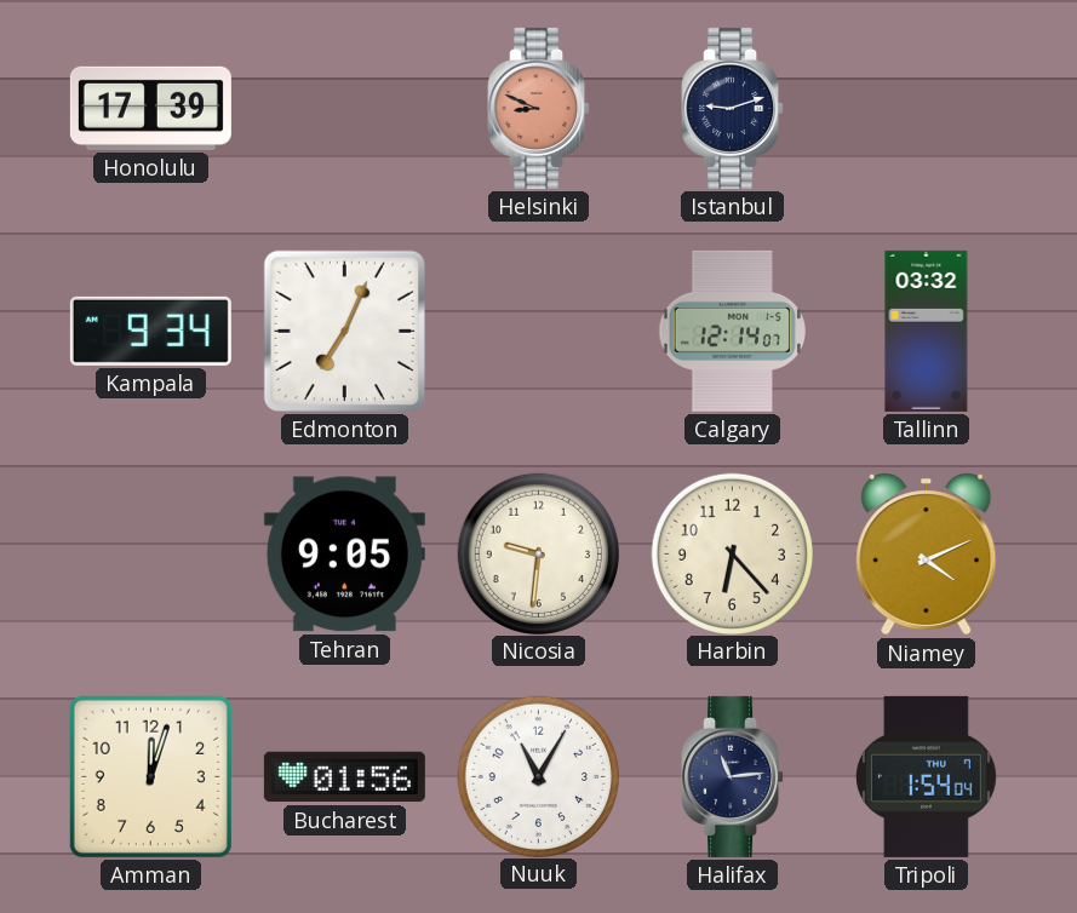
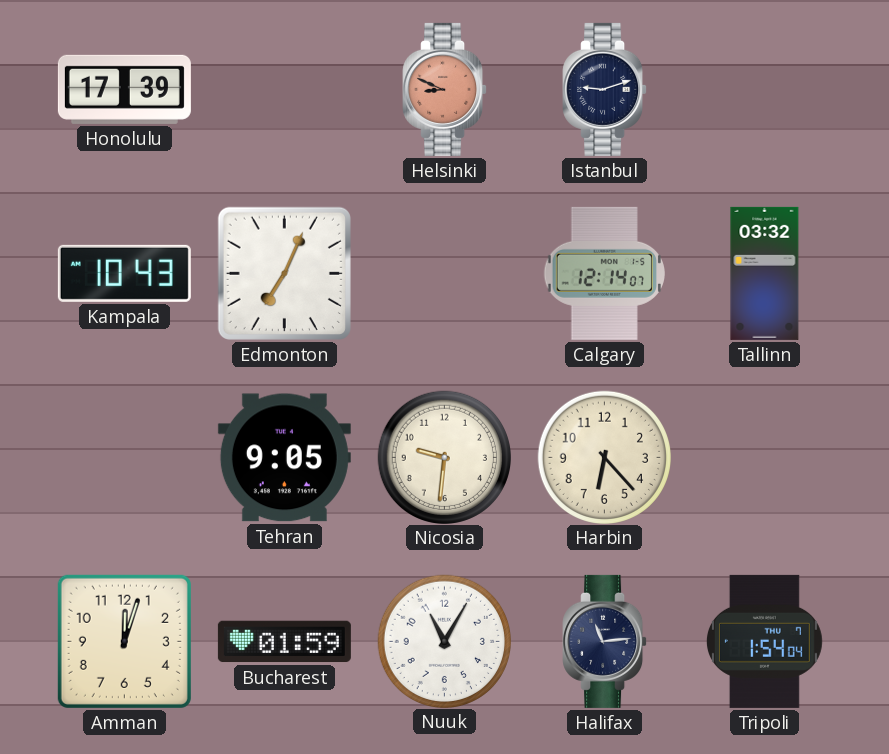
Kampala: 9:34 -> 10:43 (124, 273)
Niamey: 4:11 -> none (927, 555)
Bucharest: 01:56 -> 01:59 (284, 642)
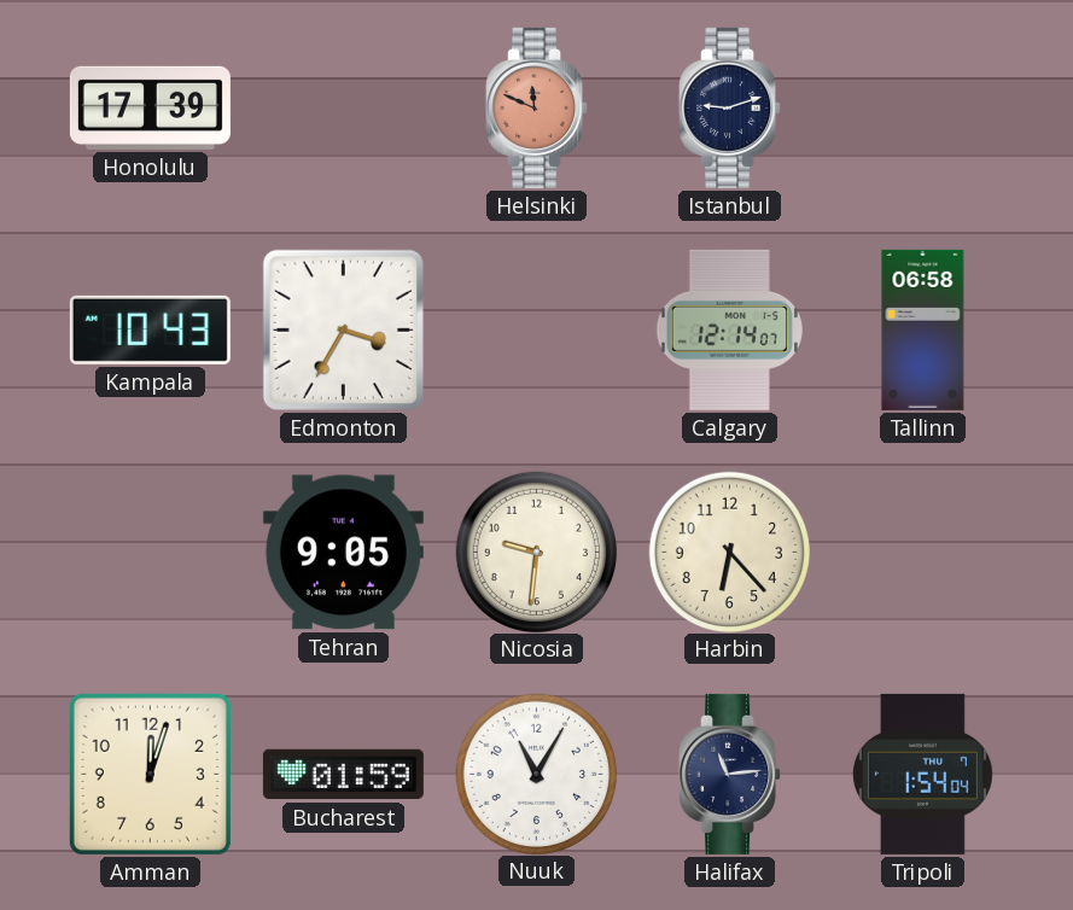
Helsinki: 8:49 -> 11:49 (537, 107)
Edmonton: 7:04 -> 3:35 (343, 329)
Tallinn: 03:32 -> 06:58 (923, 329)
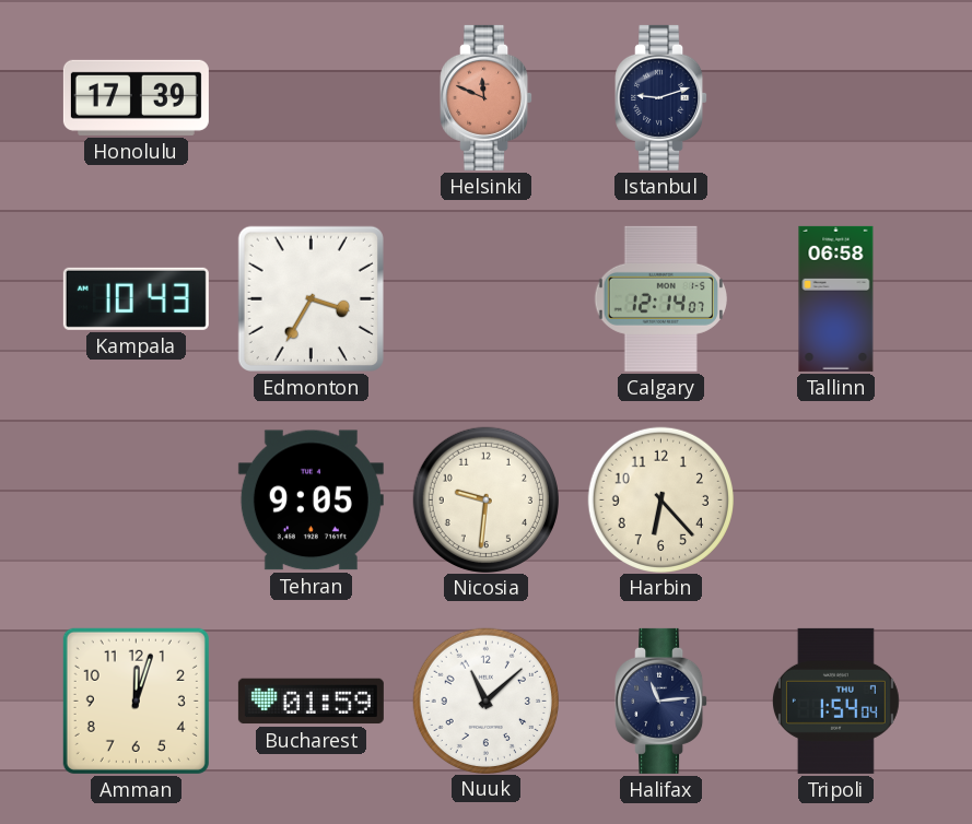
Nuuk: 11:05 -> 11:08 (485, 701)
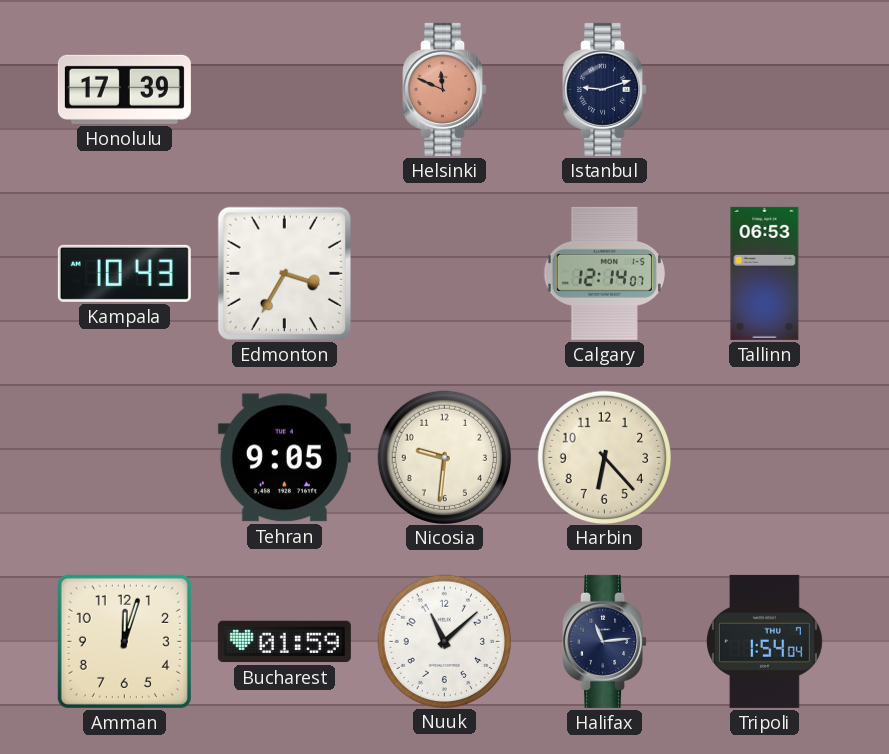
Tallinn: 06:58 -> 06:53 (765, 273)
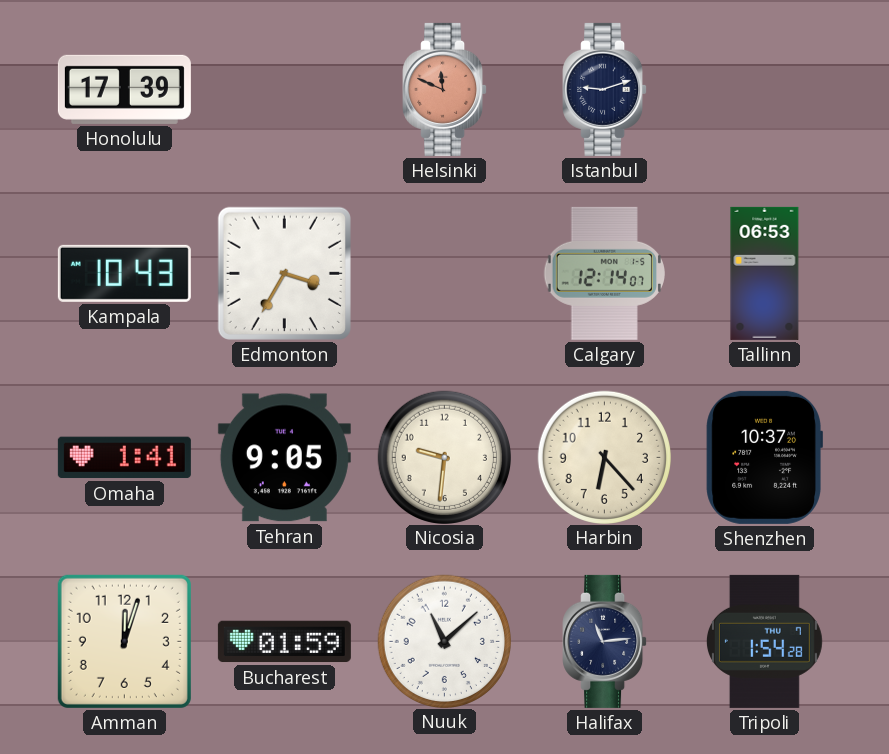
Omaha: none -> 1:41 (124, 458)
Shenzhen: none -> 10:37 (764, 457)
Tripoli: 1:54:04 -> 1:54:28 (764, 641)
